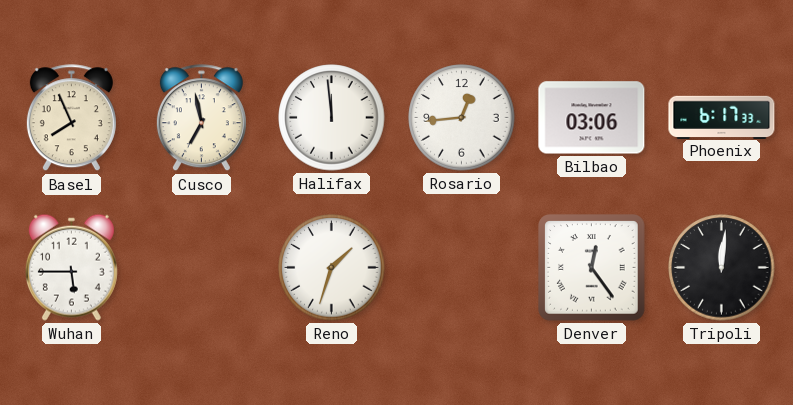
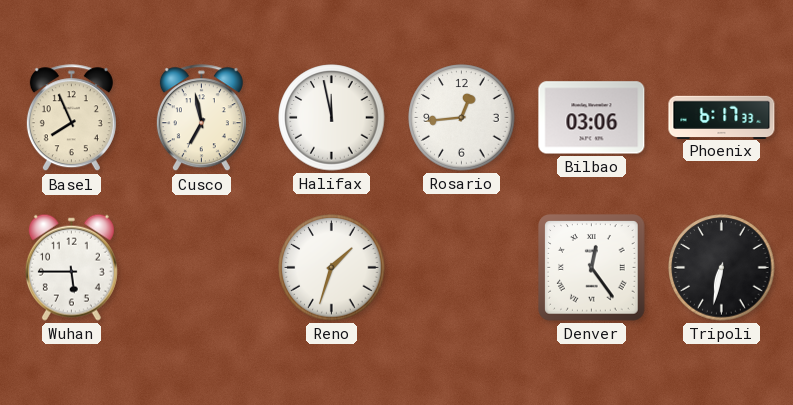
Halifax: 11:59 -> 11:58 (332, 118)
Tripoli: 12:01 -> 6:32 (722, 268)
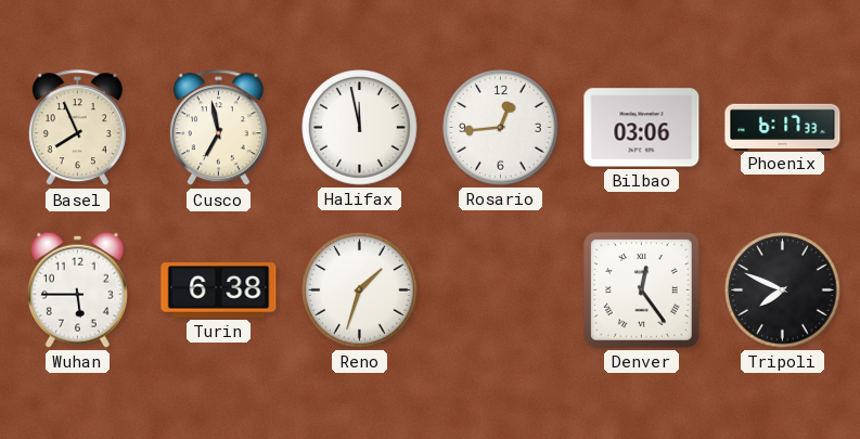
Turin: none -> 6:38 (219, 290)
Tripoli: 6:32 -> 7:49 (783, 290)
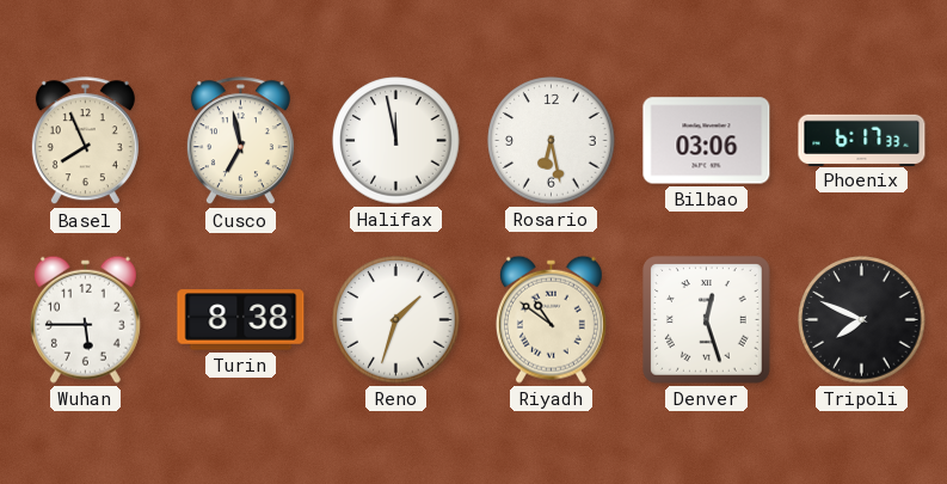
Rosario: 12:44 -> 6:28 (552, 141)
Turin: 6:38 -> 8:38 (241, 320)
Riyadh: none -> 10:51 (551, 319)
Denver: 12:24 -> 12:27 (707, 320)
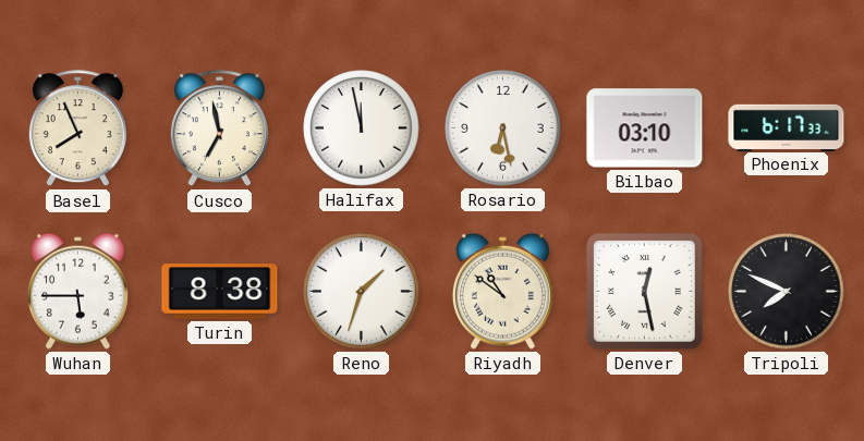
Bilbao: 03:06 -> 03:10 (645, 128)
Denver: 12:27 -> 12:28 (645, 292)
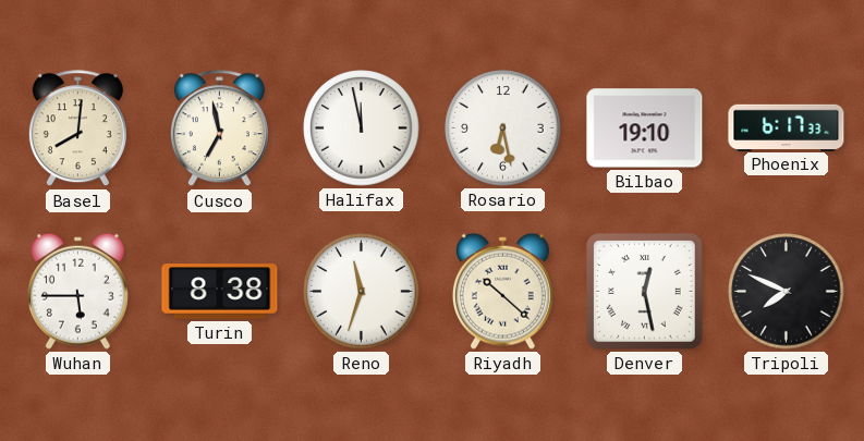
Basel: 7:56 -> 8:01 (77, 128)
Bilbao: 03:10 -> 19:10 (645, 128)
Reno: 1:33 -> 11:33 (362, 292)
Riyadh: 10:51 -> 10:22 (502, 291)
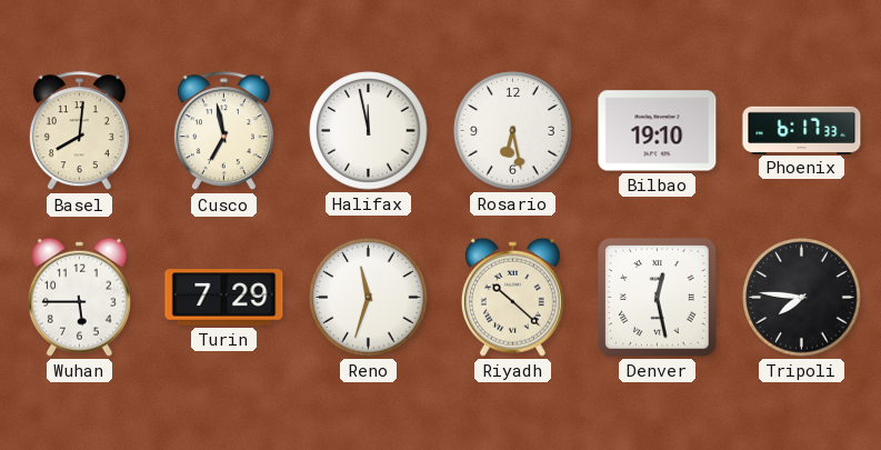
Turin: 8:38 -> 7:29 (224, 298)
Tripoli: 7:49 -> 7:46 (802, 298)
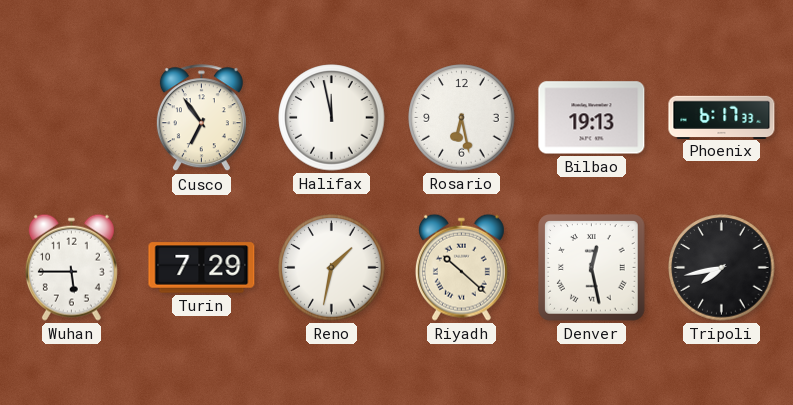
Basel: 8:01 -> none (79, 131)
Cusco: 6:58 -> 6:54 (201, 118)
Bilbao: 19:10 -> 19:13 (592, 118)
Reno: 11:33 -> 1:32 (332, 268)
Tripoli: 7:46 -> 7:43 (722, 268)
